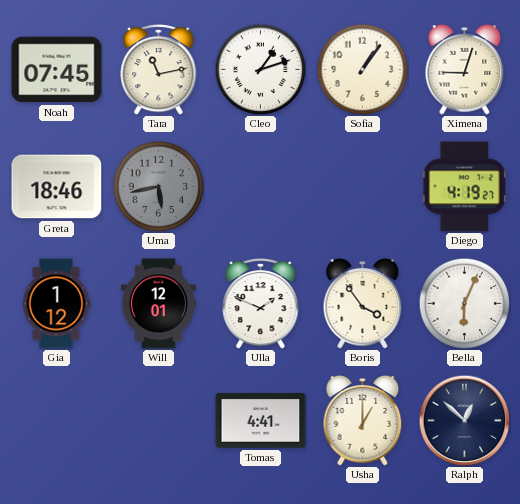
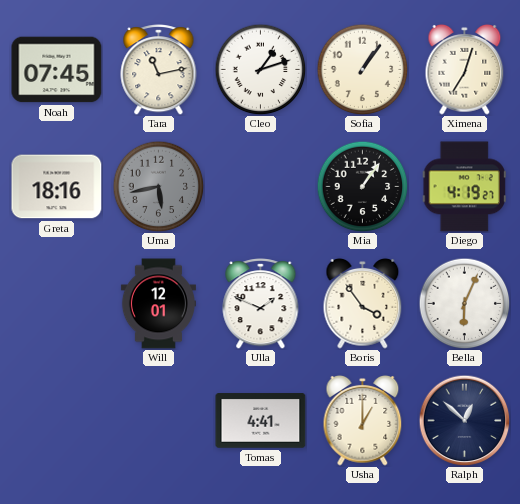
Ximena: 9:03 -> 7:03 (465, 70)
Greta: 18:46 -> 18:16 (57, 187)
Mia: none -> 1:06 (362, 186)
Gia: 1:12 -> none (56, 304)
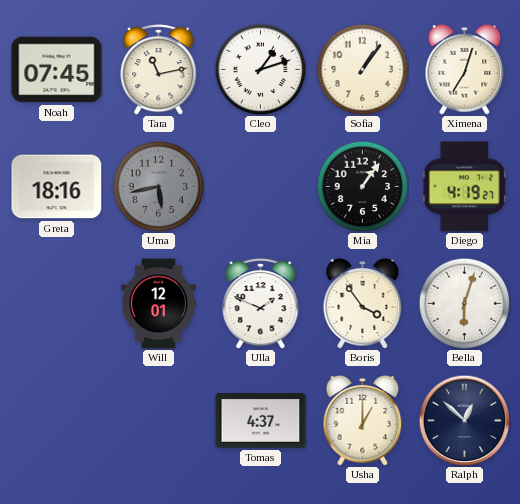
Bella: 6:04 -> 6:03 (464, 303)
Tomas: 4:41 -> 4:37 (261, 421)
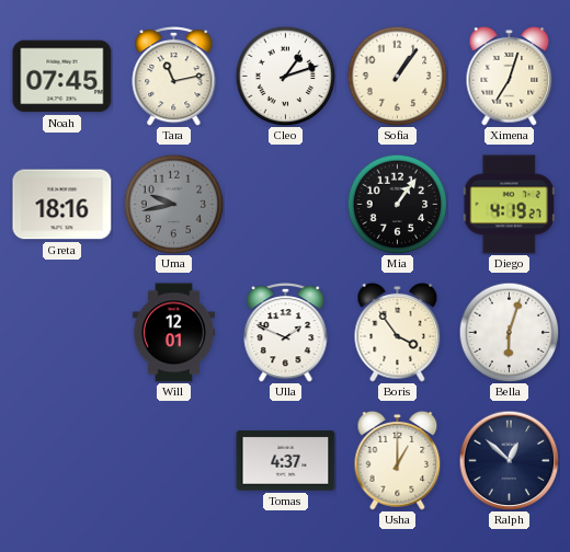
Uma: 5:43 -> 9:43 (173, 204)
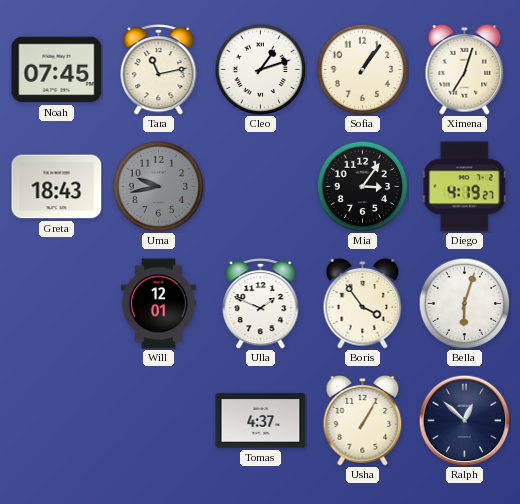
Greta: 18:16 -> 18:43 (57, 187)
Mia: 1:06 -> 3:06 (362, 186)
Usha: 1:00 -> 1:05 (363, 421)
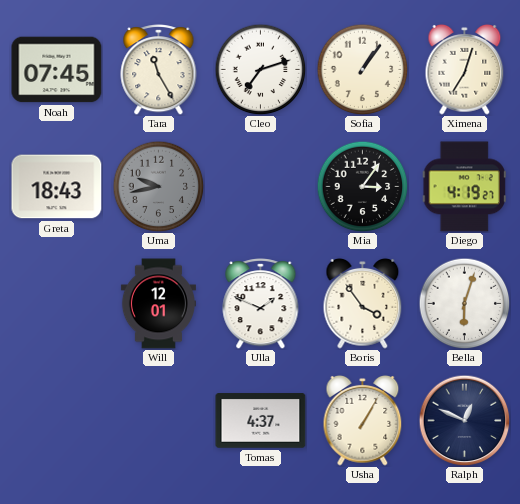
Tara: 11:13 -> 11:25 (159, 70)
Cleo: 1:12 -> 7:12 (260, 69)
Ralph: 12:52 -> 12:49 (464, 420)
